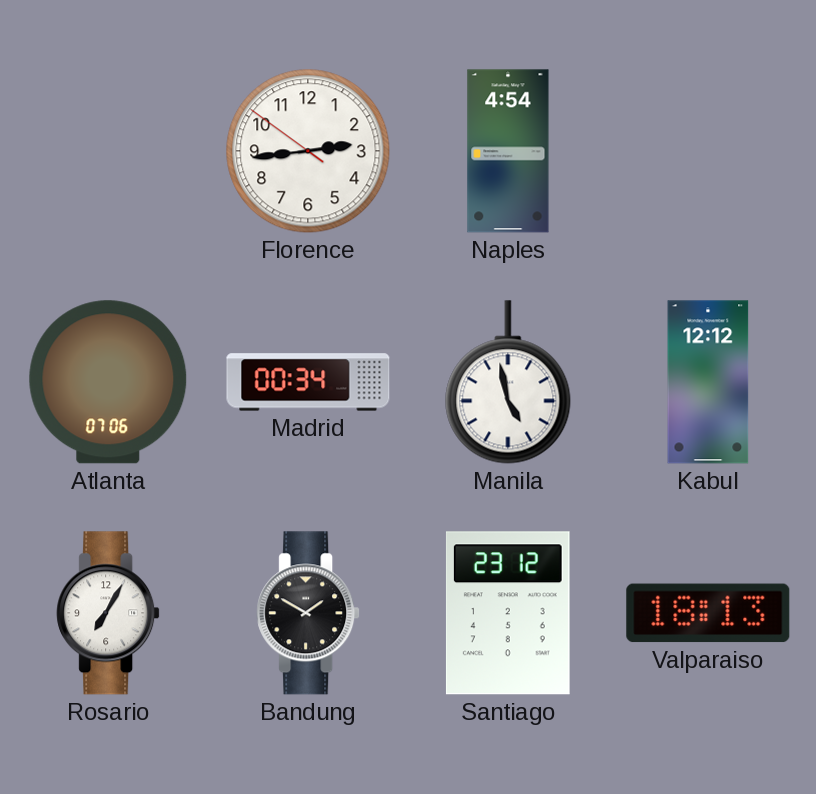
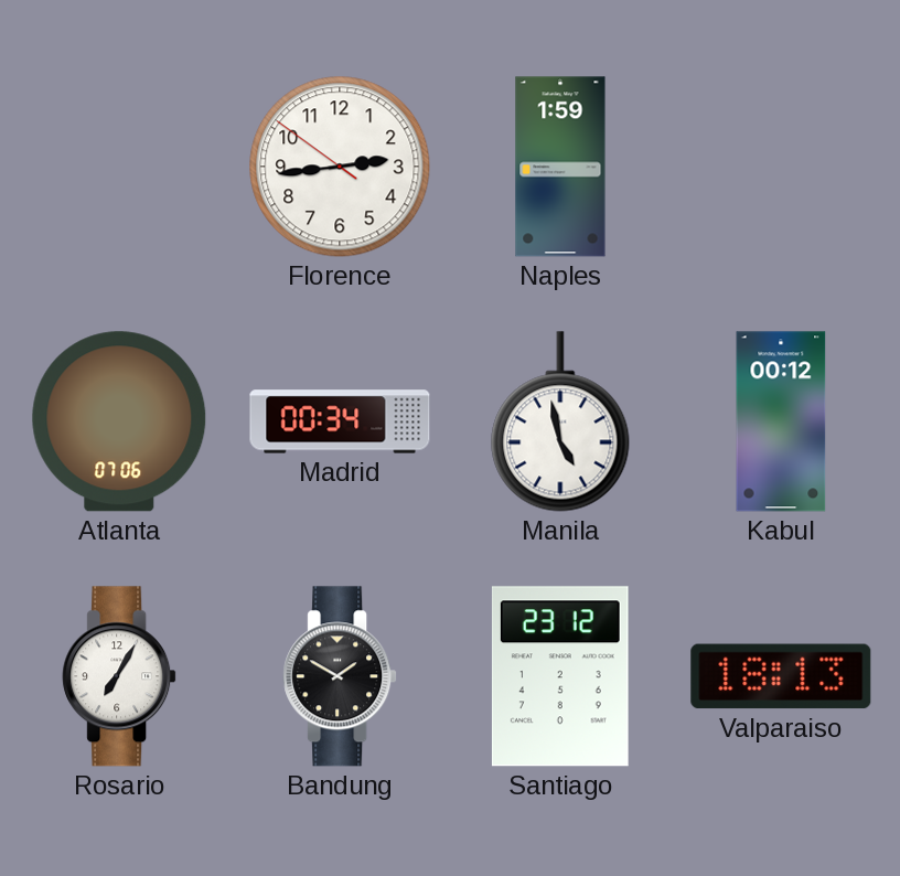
Naples: 4:54 -> 1:59 (560, 167)
Kabul: 12:12 -> 00:12 (781, 421)
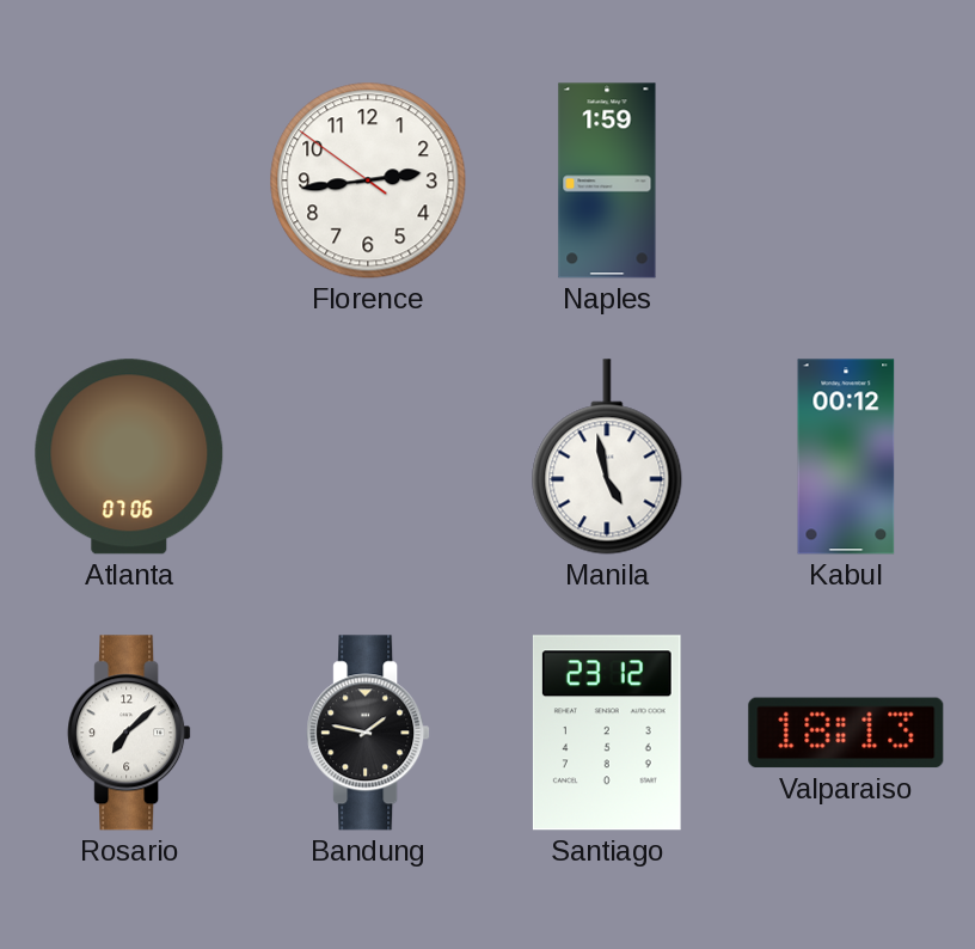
Madrid: 00:34 -> none (340, 421)
Rosario: 7:05 -> 7:08 (129, 733)
Bandung: 1:50 -> 1:47 (368, 733)
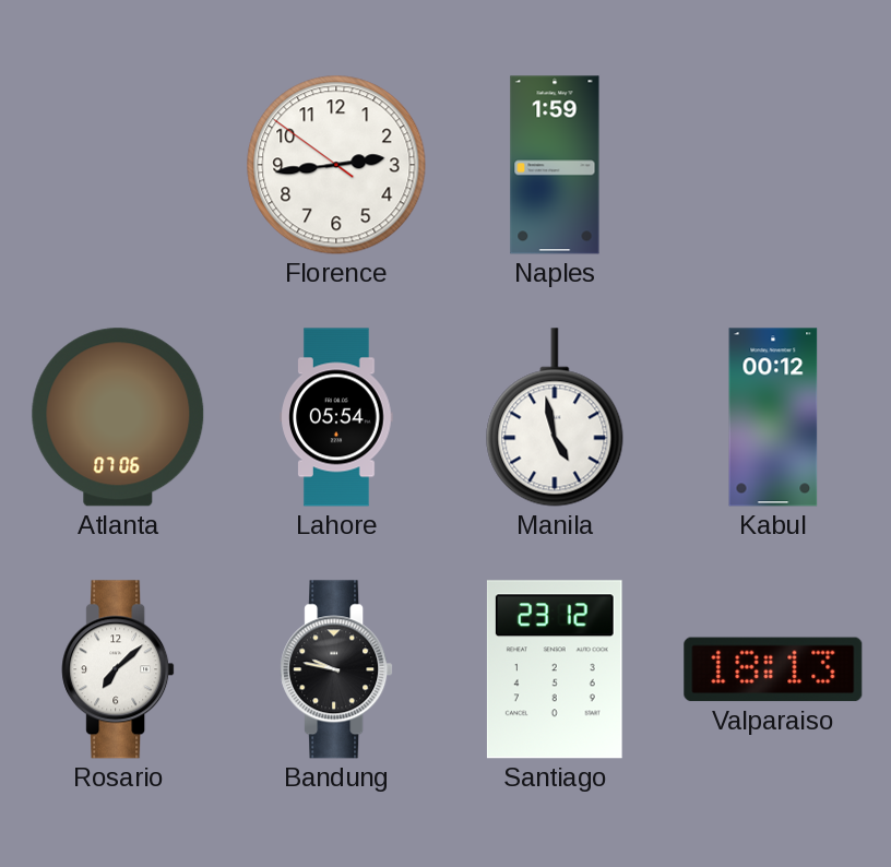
Lahore: none -> 05:54 (336, 417)
Bandung: 1:47 -> 9:47 (336, 669)
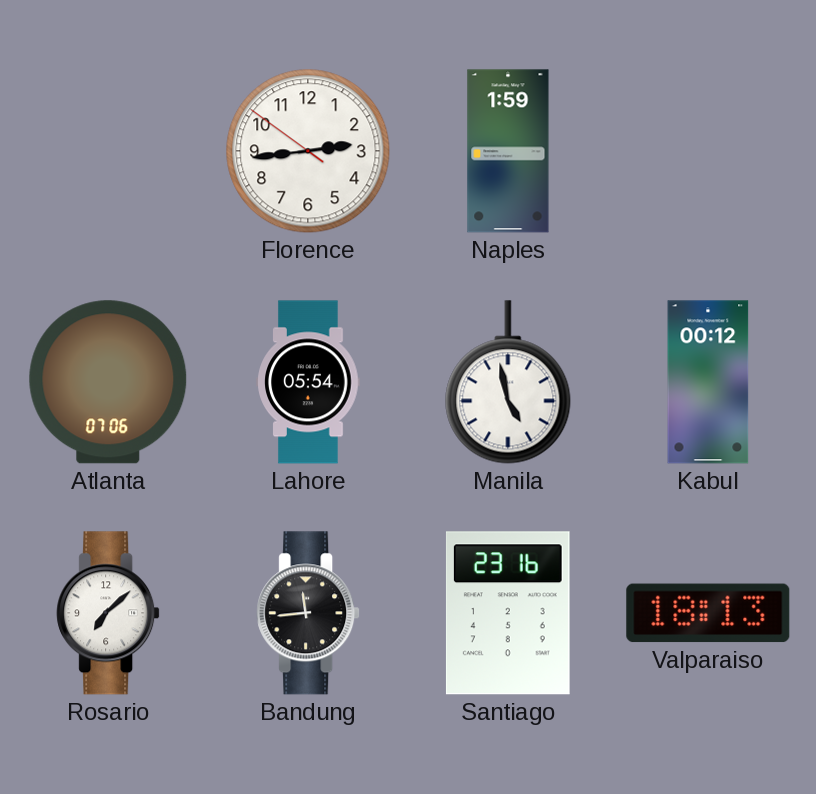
Bandung: 9:47 -> 11:44 (308, 613)
Santiago: 23:12 -> 23:16 (508, 613)
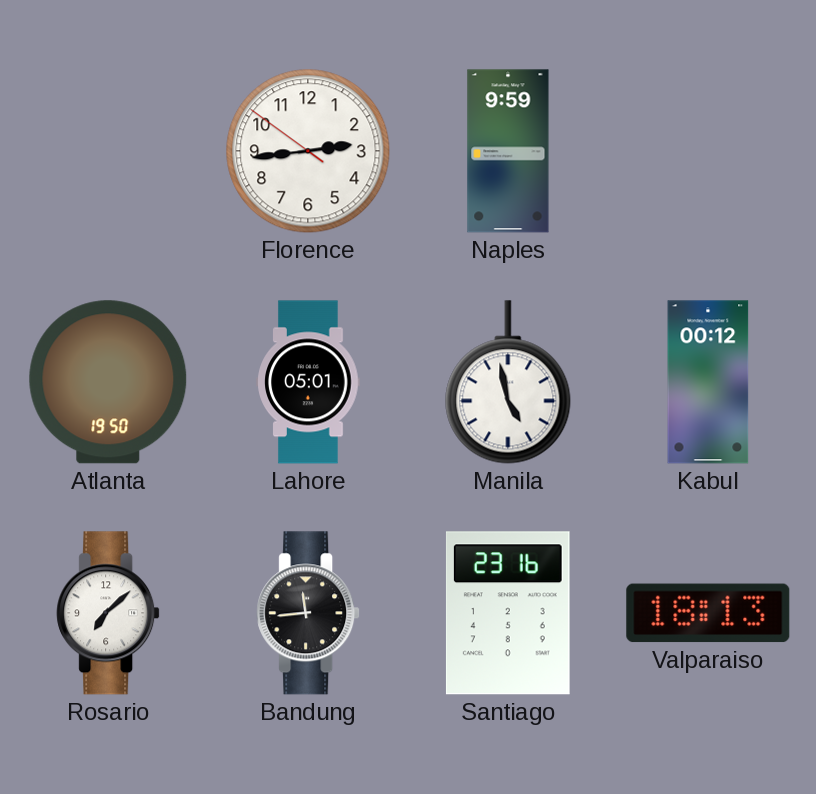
Naples: 1:59 -> 9:59 (508, 151)
Atlanta: 07:06 -> 19:50 (108, 382)
Lahore: 05:54 -> 05:01 (308, 382)
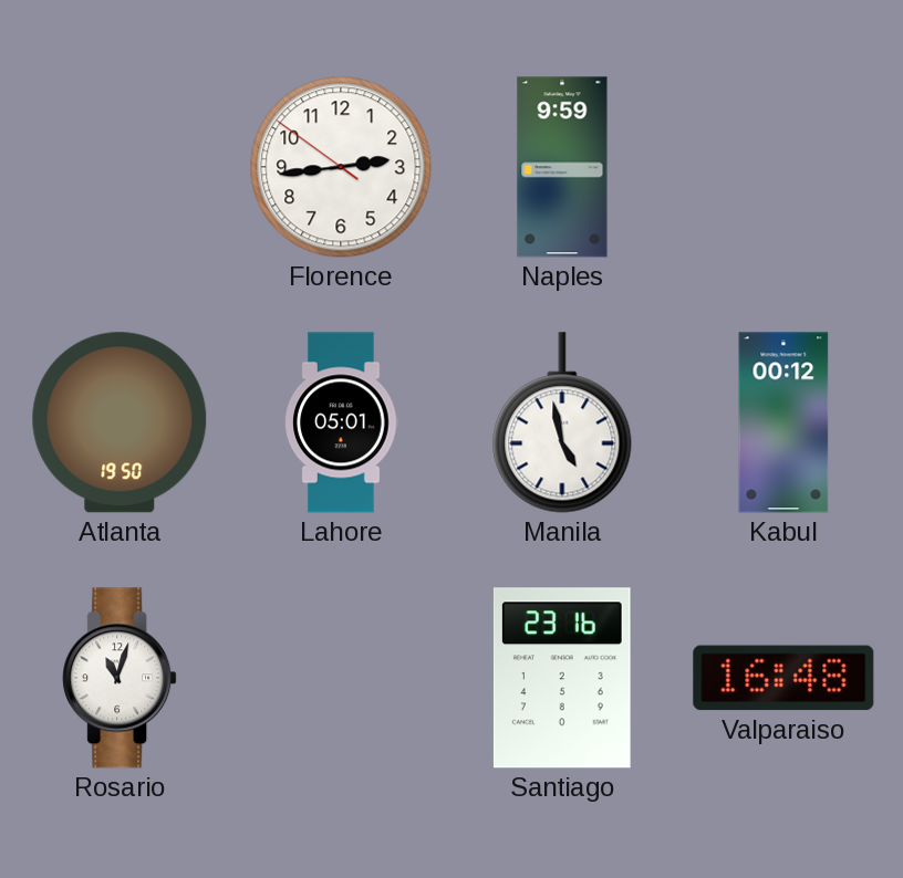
Rosario: 7:08 -> 11:03 (120, 678)
Bandung: 11:44 -> none (308, 613)
Valparaiso: 18:13 -> 16:48 (783, 678)
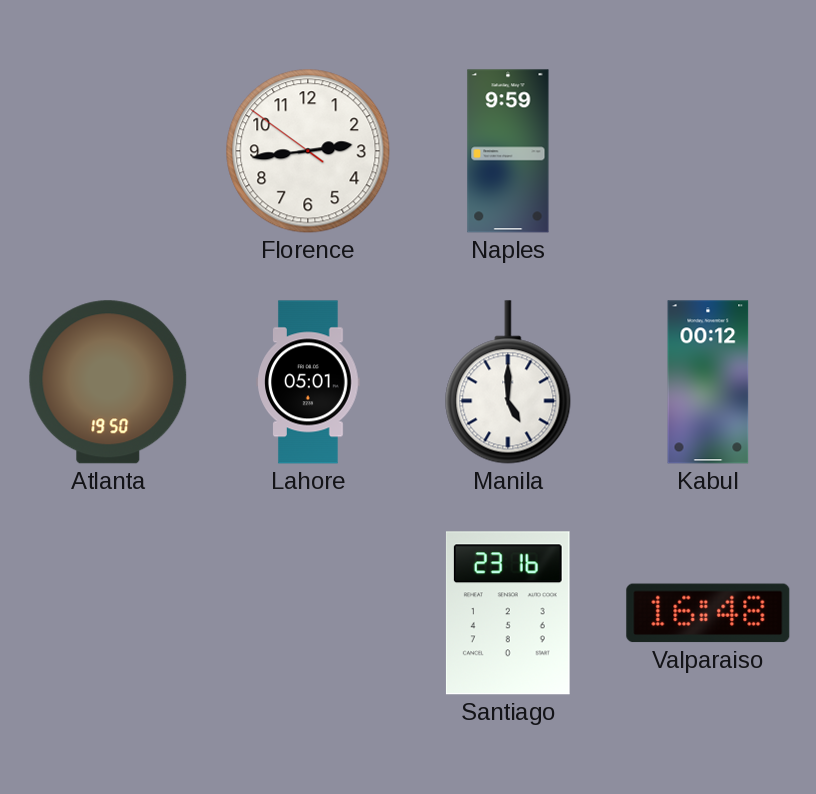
Manila: 4:58 -> 5:00 (508, 382)
Rosario: 11:03 -> none (120, 678)
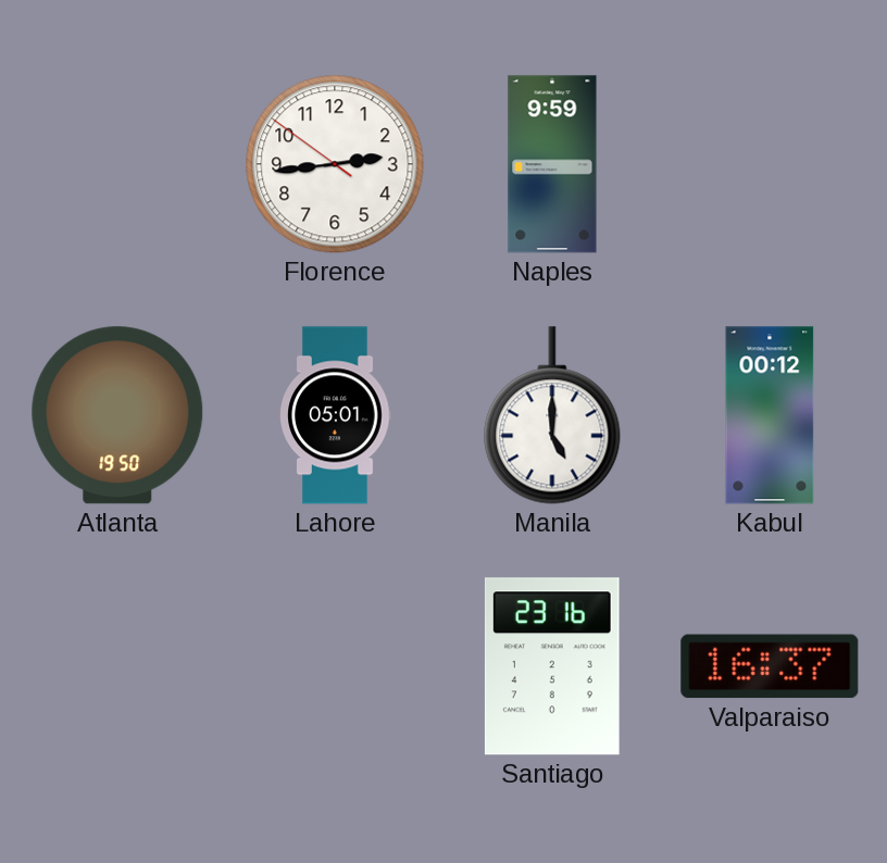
Valparaiso: 16:48 -> 16:37 (770, 666)
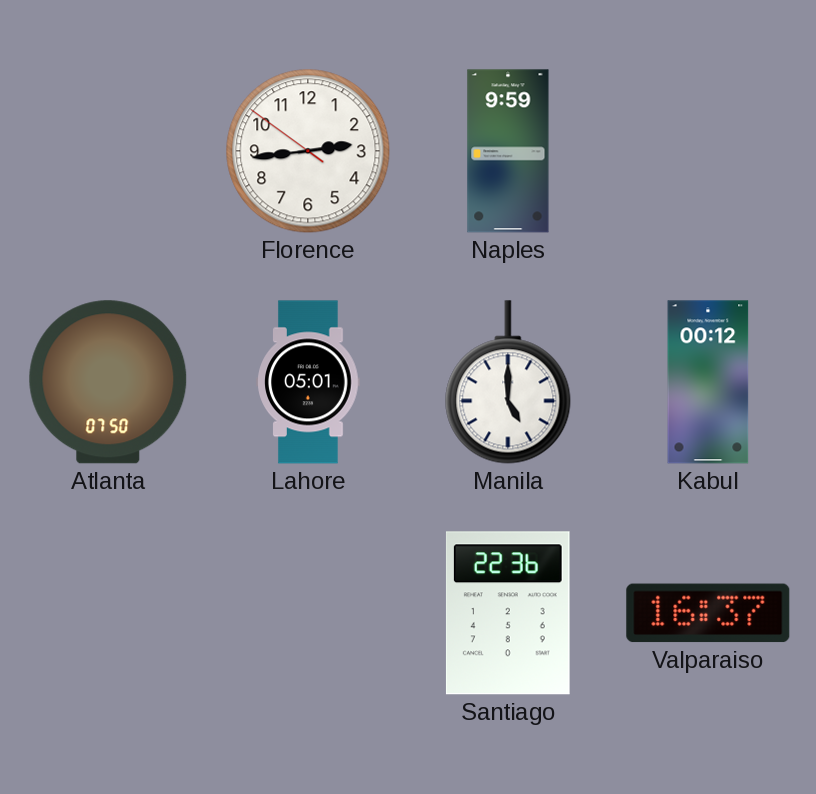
Atlanta: 19:50 -> 07:50 (108, 382)
Santiago: 23:16 -> 22:36 (508, 613)
